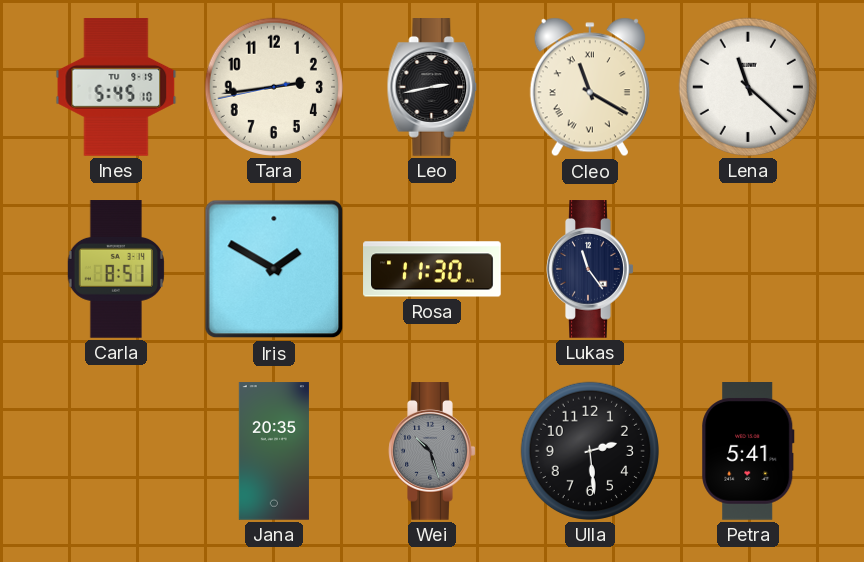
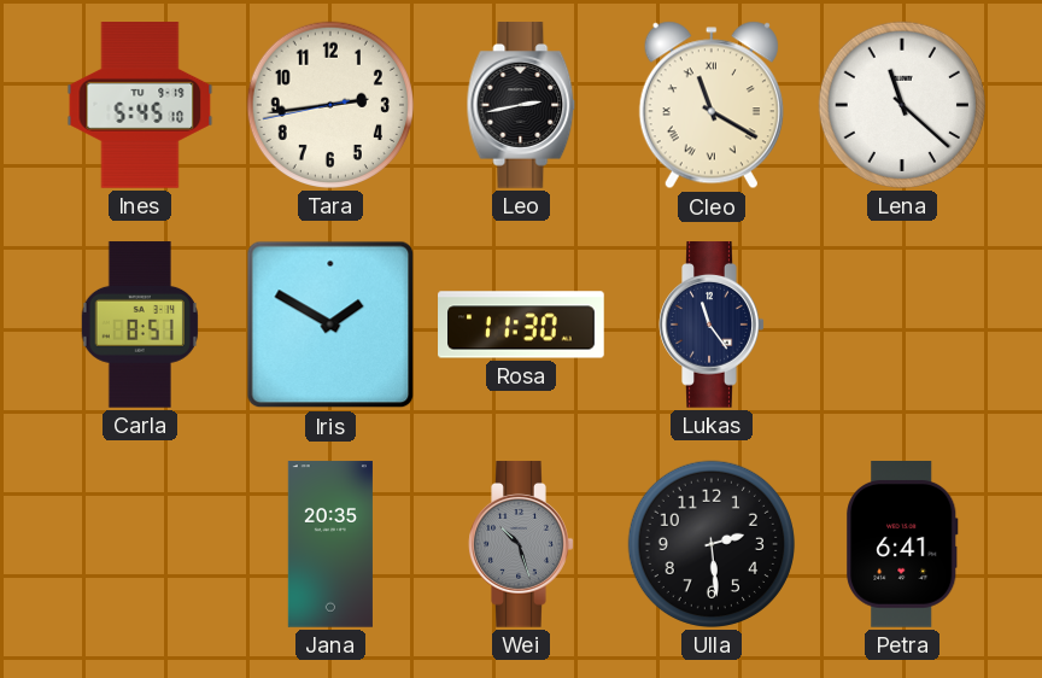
Petra: 5:41 -> 6:41 (902, 544)
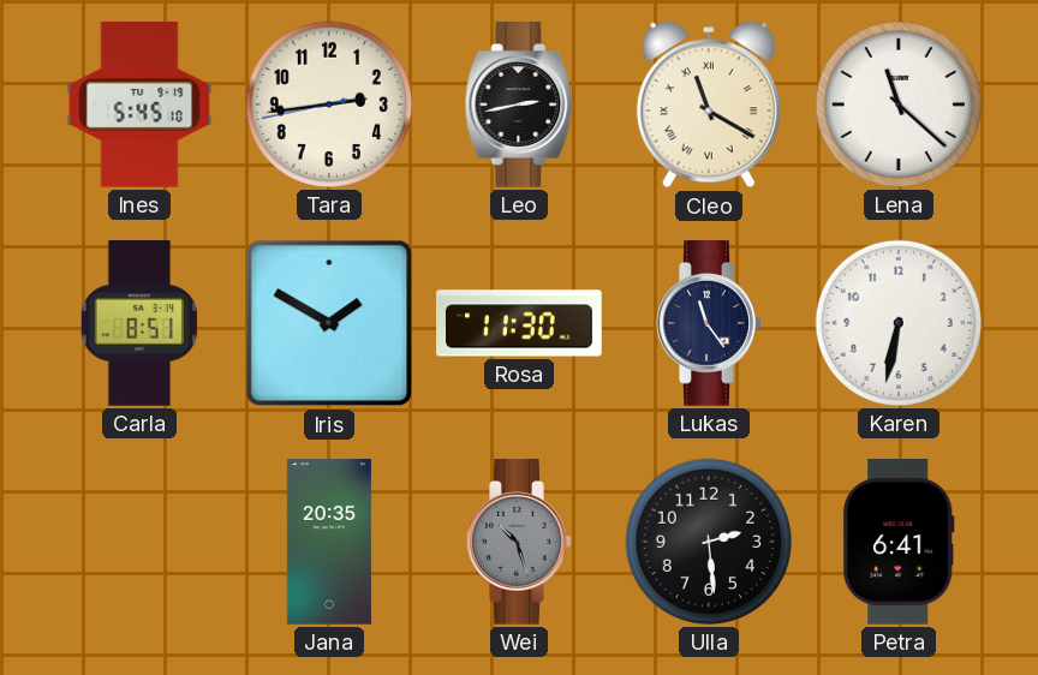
Karen: none -> 6:32 (899, 323)
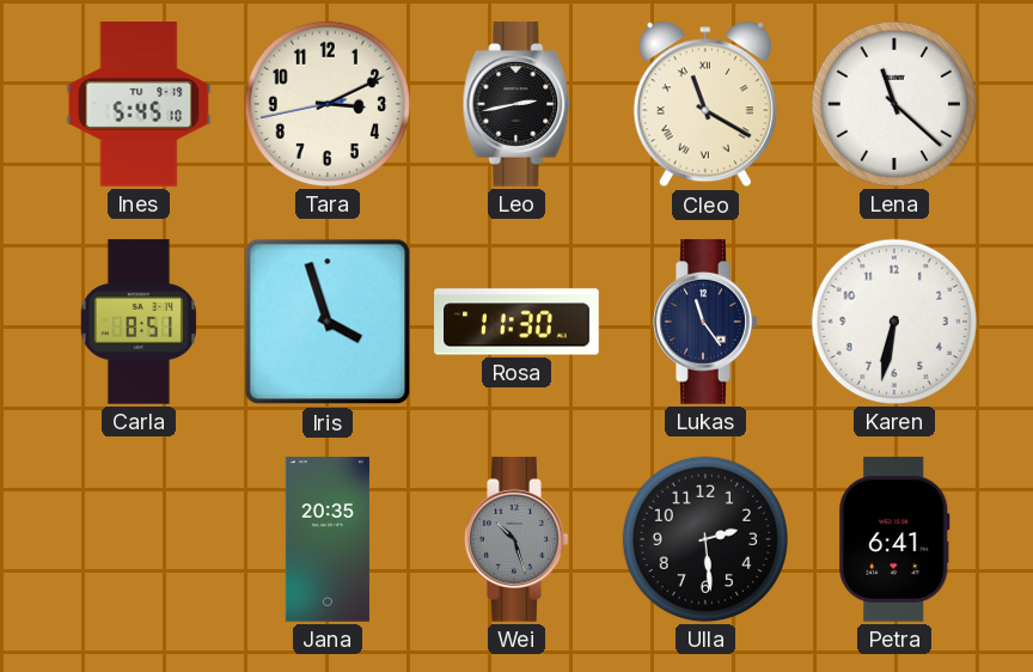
Tara: 2:43 -> 3:10 (328, 104)
Iris: 1:50 -> 3:57 (328, 322)
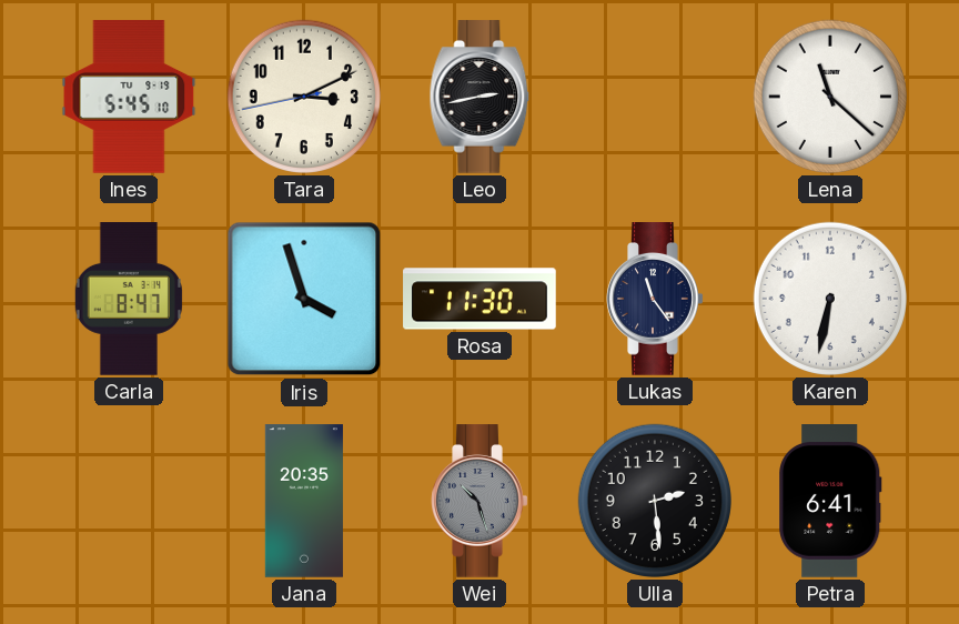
Cleo: 11:20 -> none (705, 104)
Carla: 8:51 -> 8:47 (128, 299)
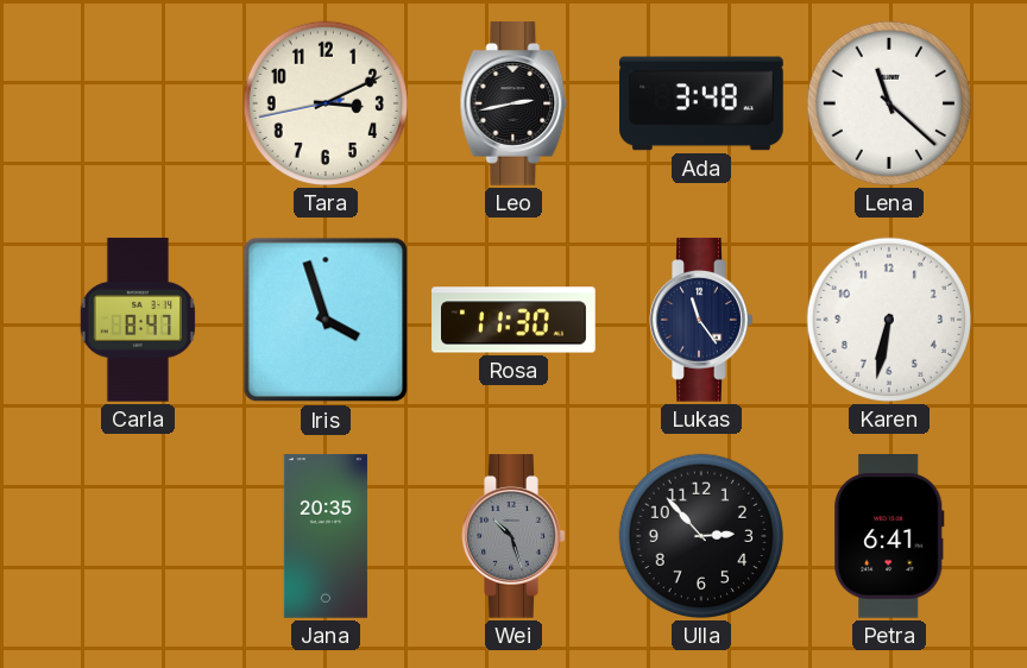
Ines: 5:45 -> none (129, 97)
Ada: none -> 3:48 (701, 103)
Ulla: 2:29 -> 2:53 (701, 536)
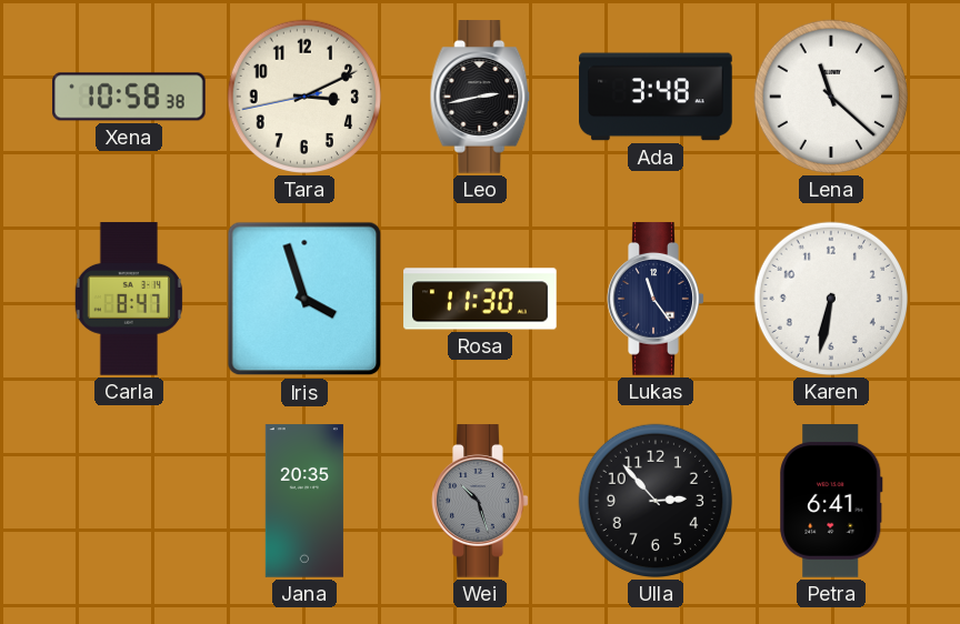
Xena: none -> 10:58 (130, 97)
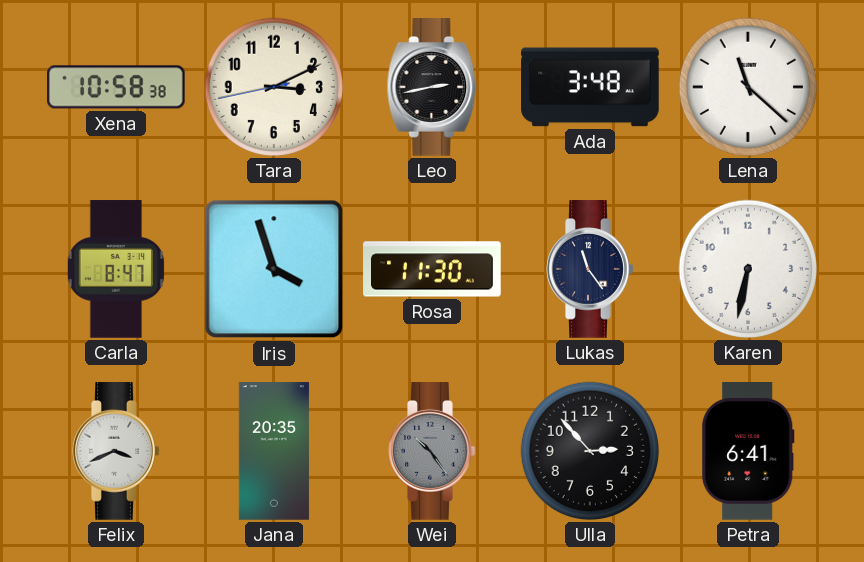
Felix: none -> 3:41 (116, 451)
Wei: 10:27 -> 10:24 (432, 451)
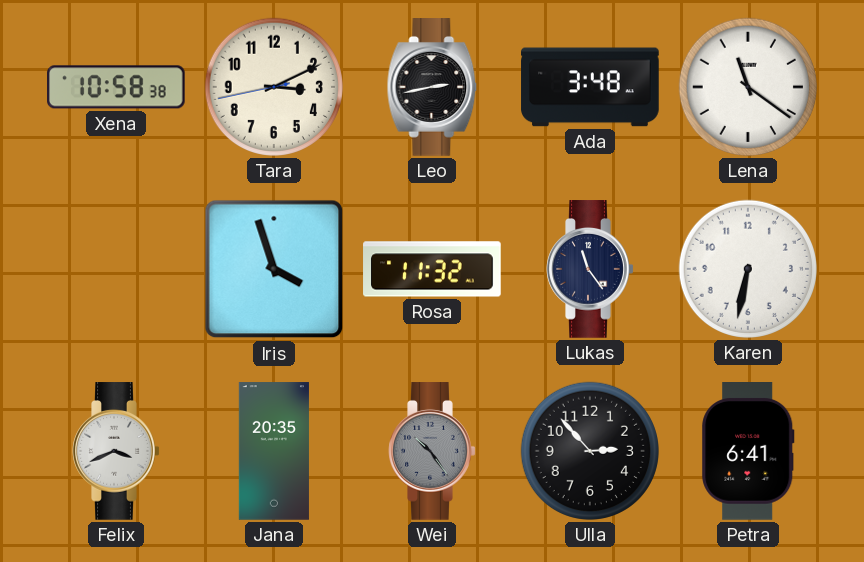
Lena: 11:22 -> 11:21 (748, 87)
Carla: 8:47 -> none (115, 269)
Rosa: 11:30 -> 11:32 (432, 269)
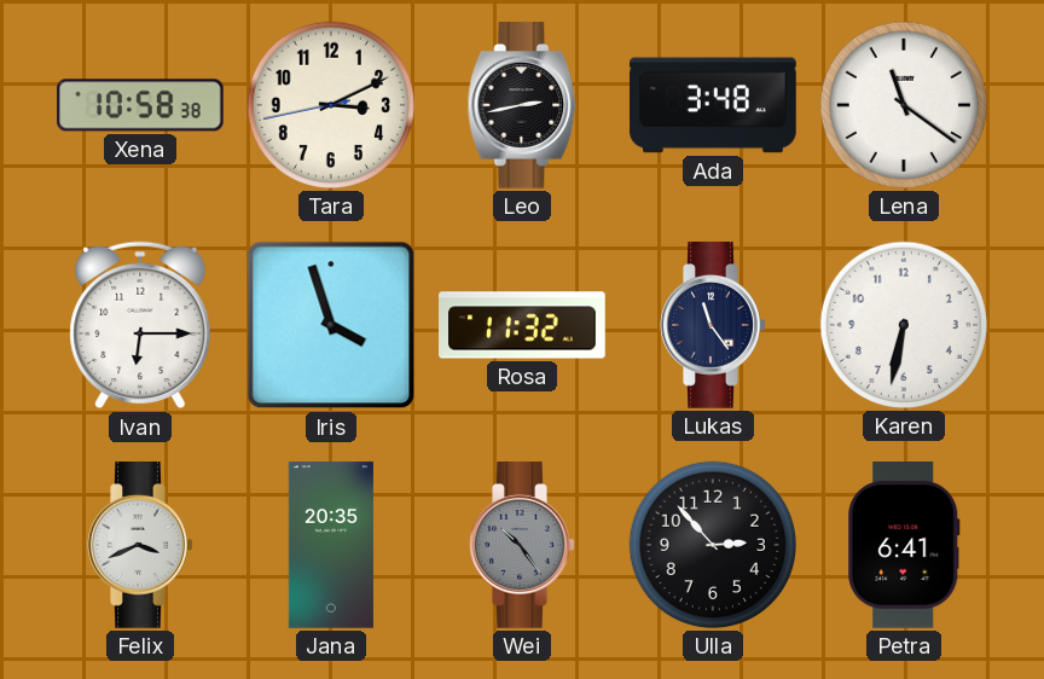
Ivan: none -> 6:15 (140, 325)
